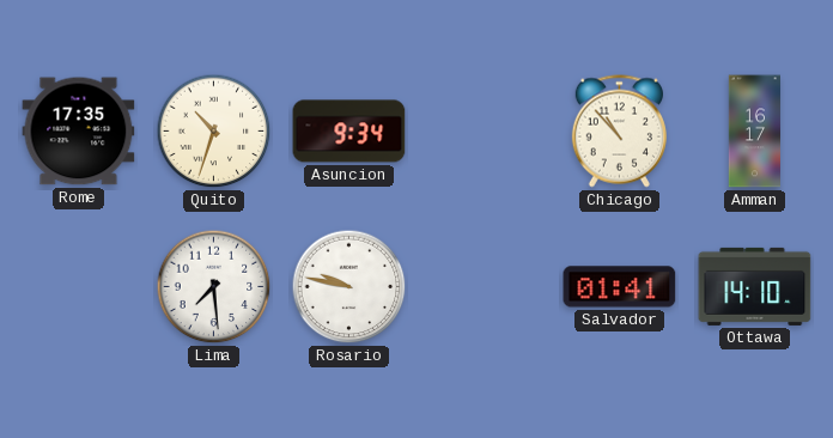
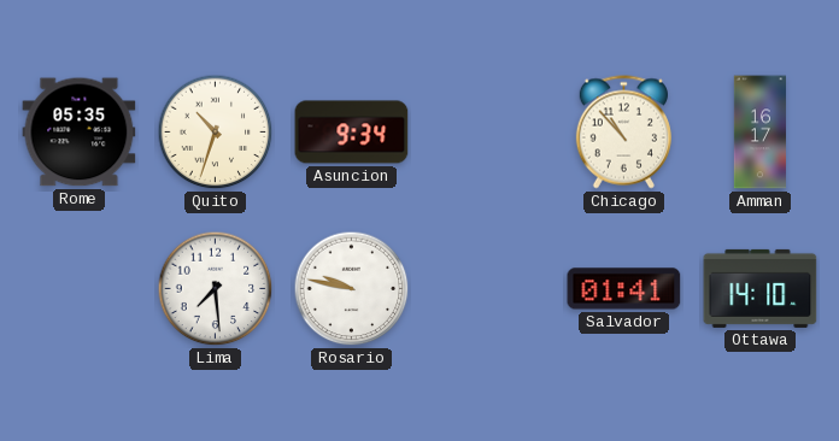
Rome: 17:35 -> 05:35 (80, 133)
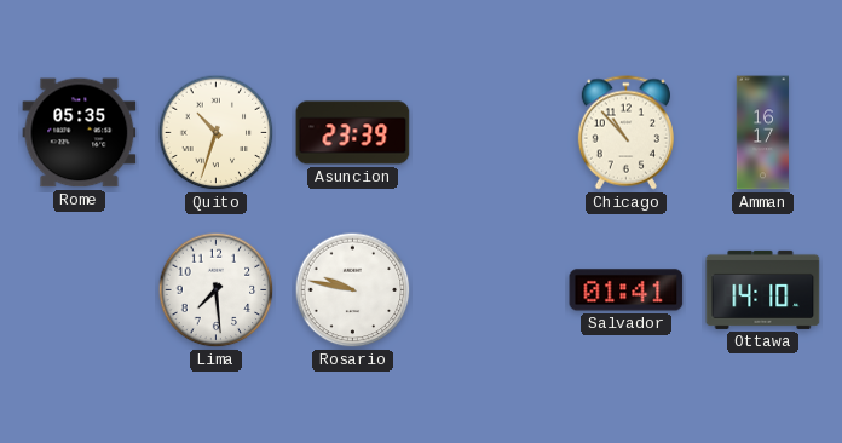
Asuncion: 9:34 -> 23:39 (353, 133)
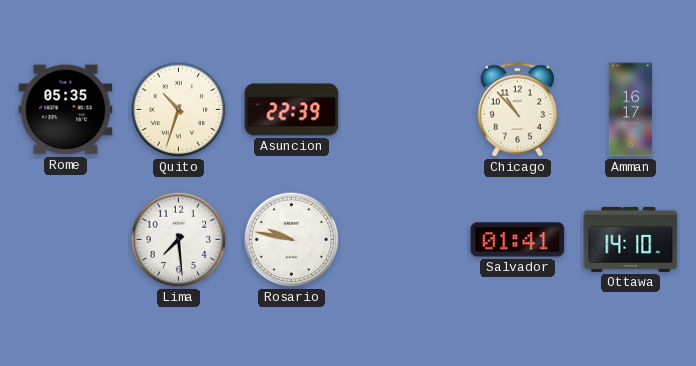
Asuncion: 23:39 -> 22:39 (292, 110)
